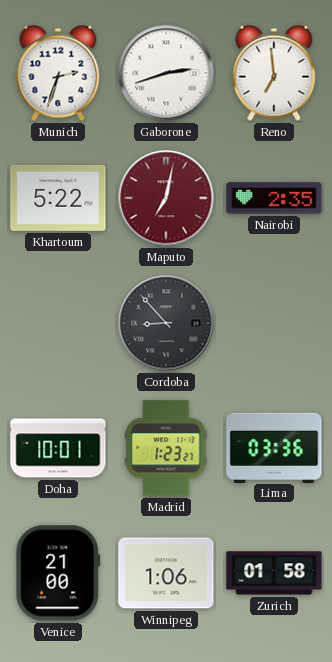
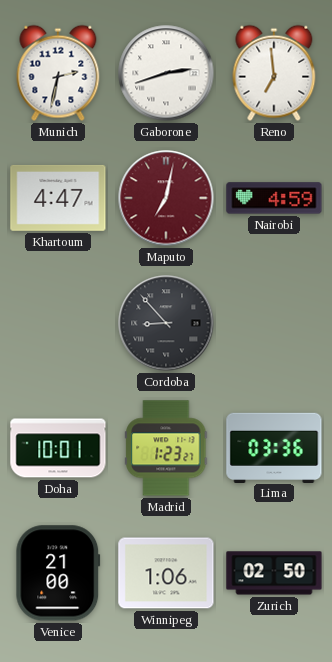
Munich: 2:33 -> 2:32 (58, 73)
Khartoum: 5:22 -> 4:47 (58, 198)
Nairobi: 2:35 -> 4:59 (274, 198)
Zurich: 01:58 -> 02:50 (274, 573)
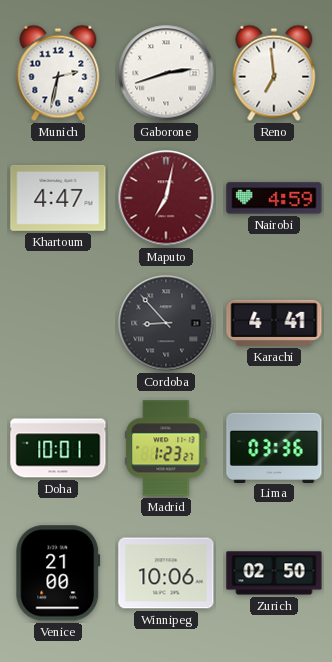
Karachi: none -> 4:41 (274, 323)
Winnipeg: 1:06 -> 10:06 (166, 573)
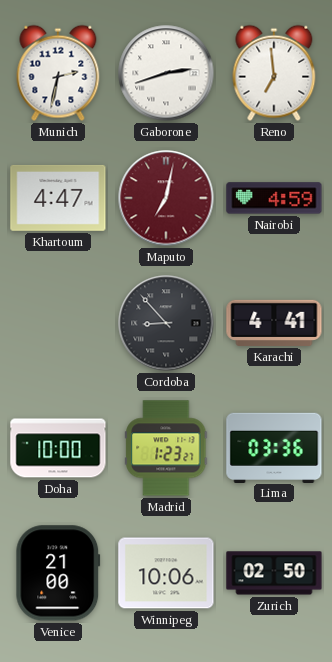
Doha: 10:01 -> 10:00 (58, 448)
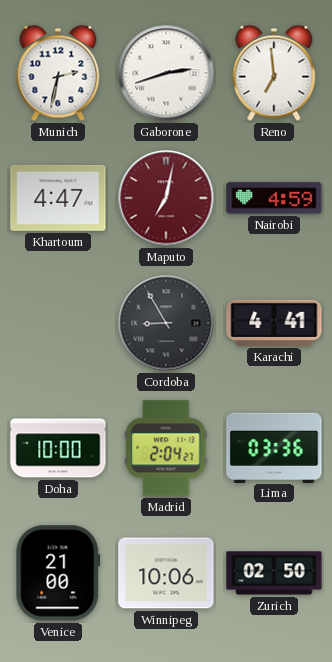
Cordoba: 8:53 -> 8:55 (166, 323)
Madrid: 1:23 -> 2:04 (166, 448)
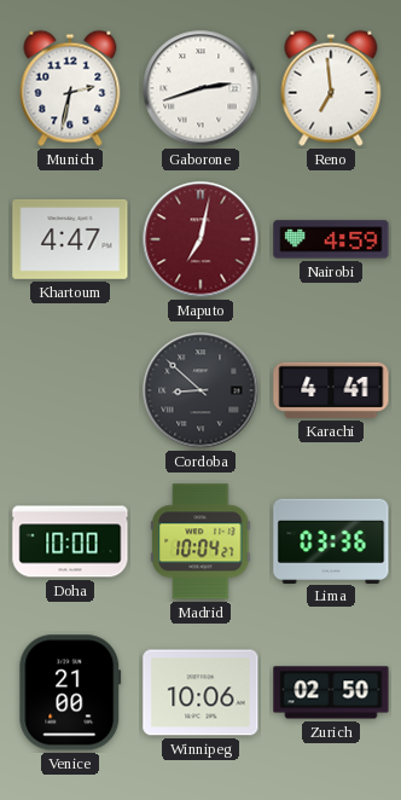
Cordoba: 8:55 -> 8:52 (200, 390)
Madrid: 2:04 -> 10:04 (200, 541)
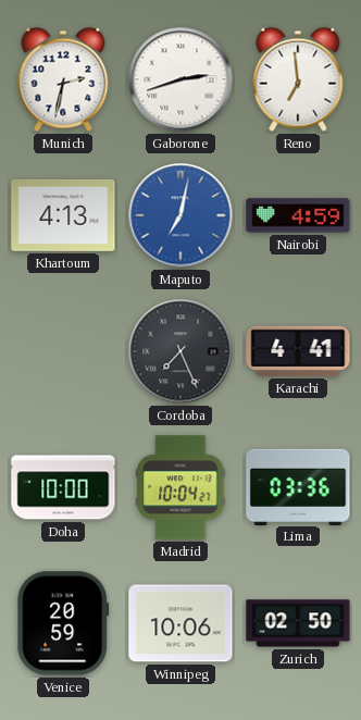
Khartoum: 4:47 -> 4:13 (63, 215)
Maputo dial: burgundy -> blue (180, 215)
Cordoba: 8:52 -> 7:26 (180, 351)
Venice: 21:00 -> 20:59 (63, 623)
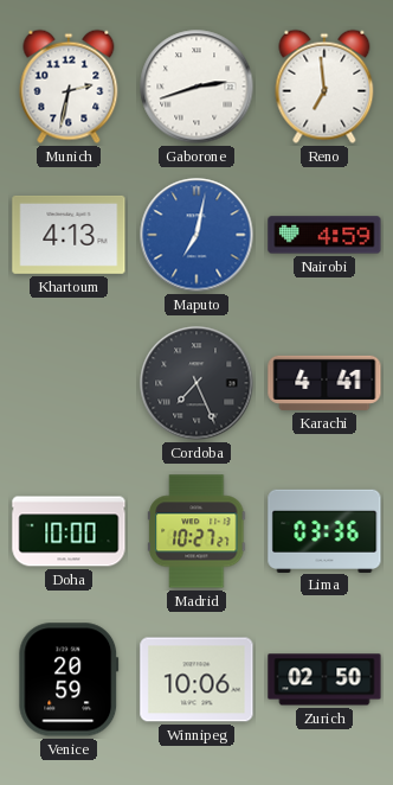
Madrid: 10:04 -> 10:27 (196, 531)
